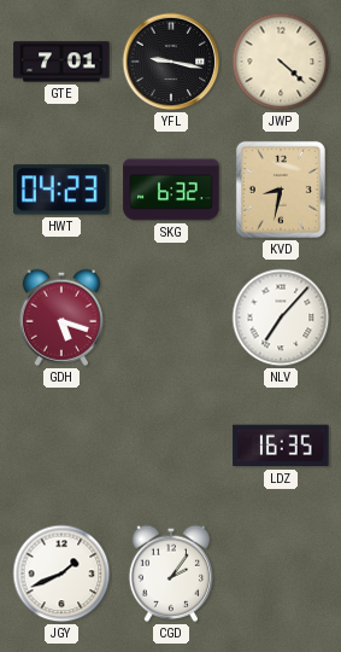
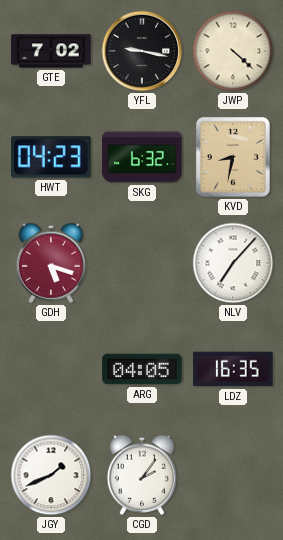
GTE: 7:01 -> 7:02 (51, 51)
ARG: none -> 04:05 (142, 369)
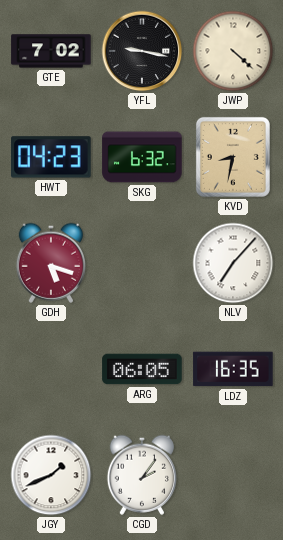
ARG: 04:05 -> 06:05 (142, 369)
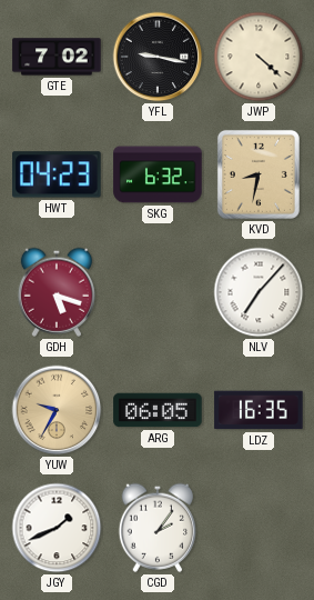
YUW: none -> 9:35 (57, 410)
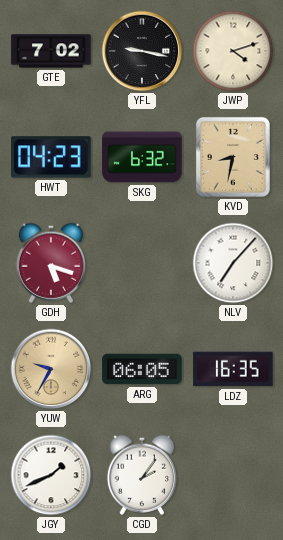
JWP: 4:22 -> 4:12 (233, 51)
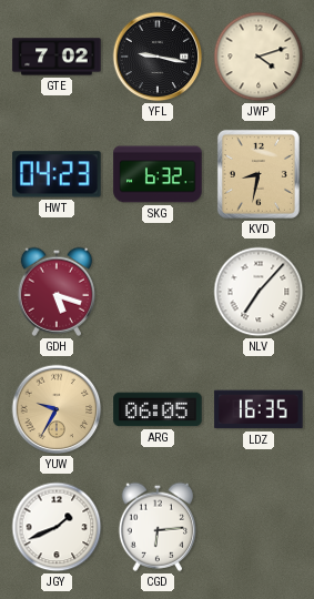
CGD: 2:06 -> 6:14 (156, 527)
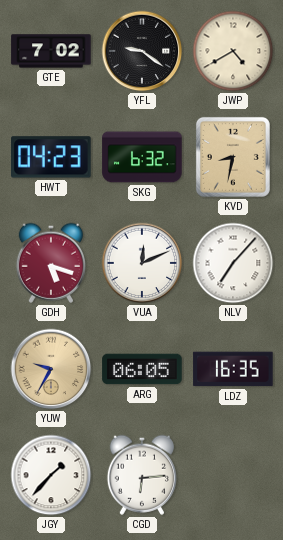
YFL: 9:17 -> 9:21 (142, 51)
JWP: 4:12 -> 4:40 (233, 51)
VUA: none -> 12:11 (142, 263)
JGY: 1:41 -> 1:37 (51, 475)
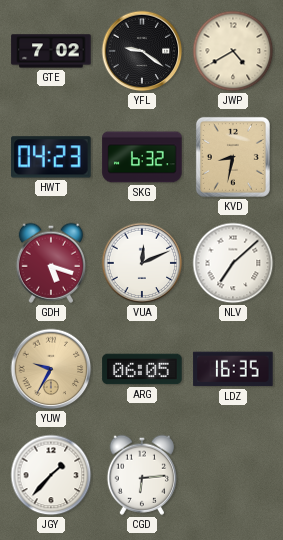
NLV: 7:07 -> 7:08 (233, 263)
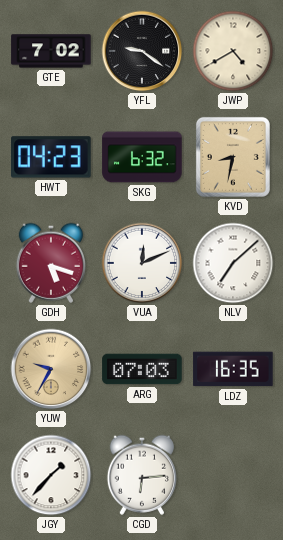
ARG: 06:05 -> 07:03 (142, 369)
